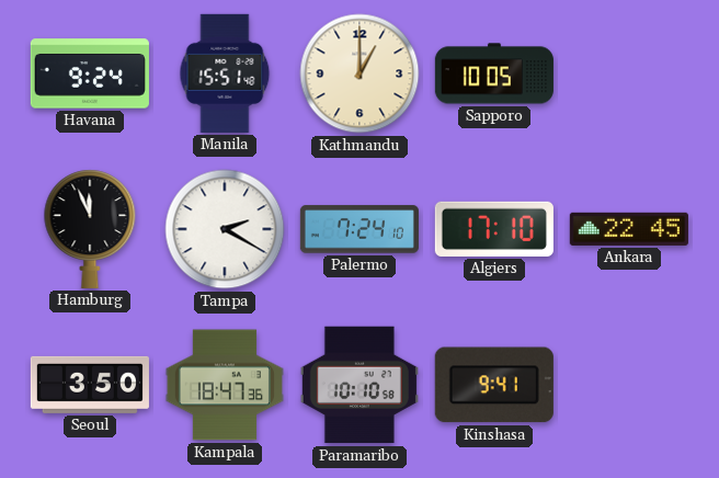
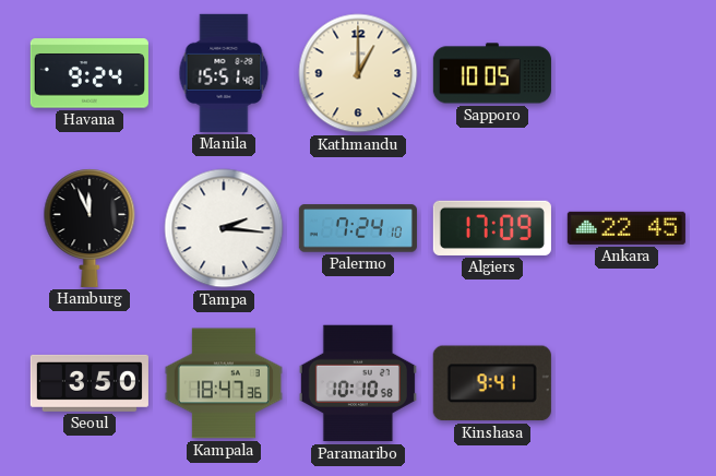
Tampa: 2:20 -> 2:16 (224, 228)
Algiers: 17:10 -> 17:09 (492, 228)
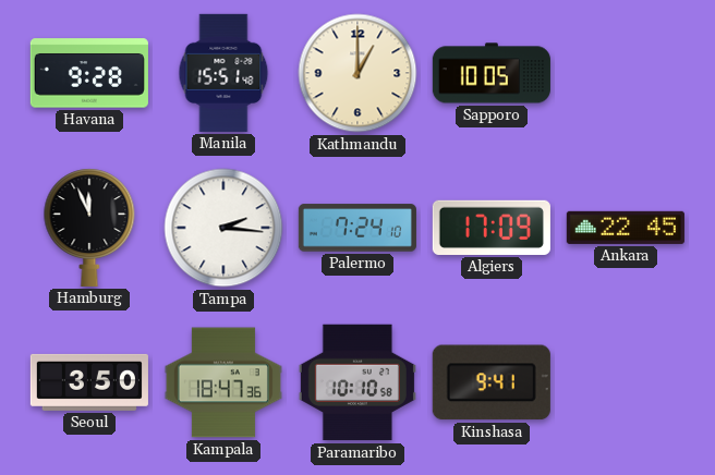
Havana: 9:24 -> 9:28 (89, 73)
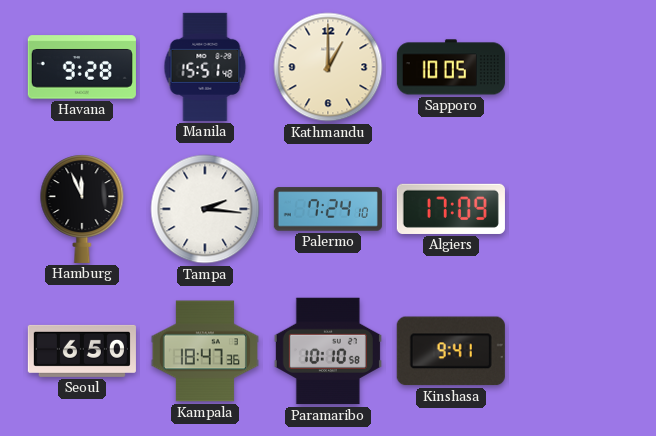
Ankara: 22:45 -> none (626, 228)
Seoul: 3:50 -> 6:50 (82, 351)
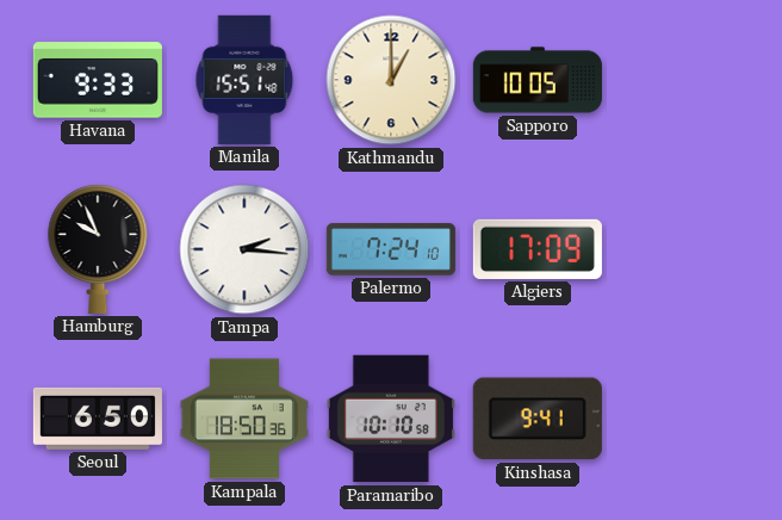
Havana: 9:28 -> 9:33 (98, 80)
Hamburg: 11:56 -> 9:56 (98, 249)
Kampala: 18:47 -> 18:50 (244, 419)
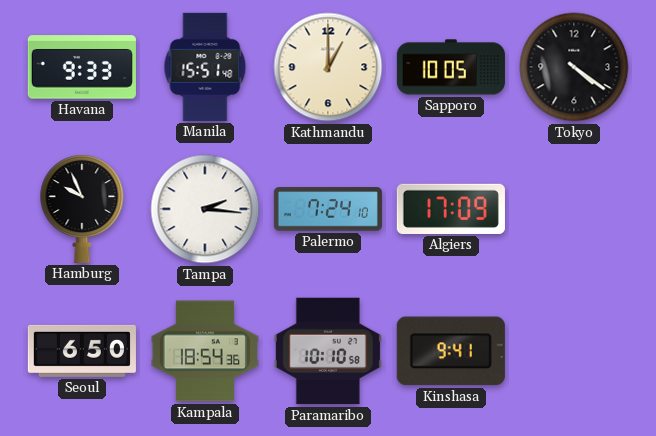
Tokyo: none -> 4:21 (574, 67)
Kampala: 18:50 -> 18:54 (205, 351)
